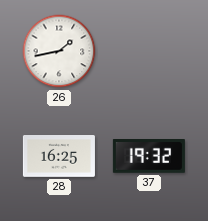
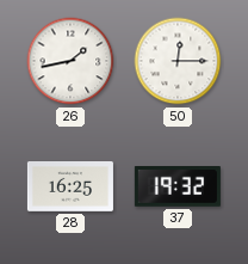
50: none -> 12:15 (178, 61)
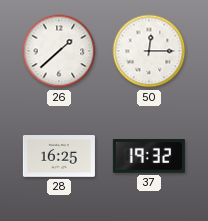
26: 1:43 -> 1:38 (59, 51)
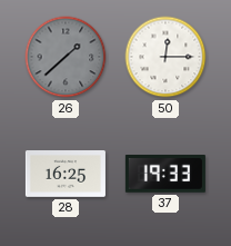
26 dial: white -> grey (66, 57)
37: 19:32 -> 19:33 (165, 175)
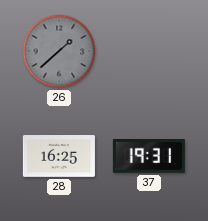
50: 12:15 -> none (165, 57)
37: 19:33 -> 19:31 (149, 157)
